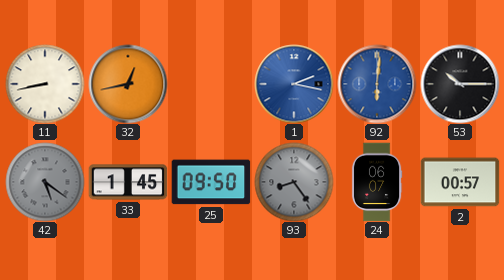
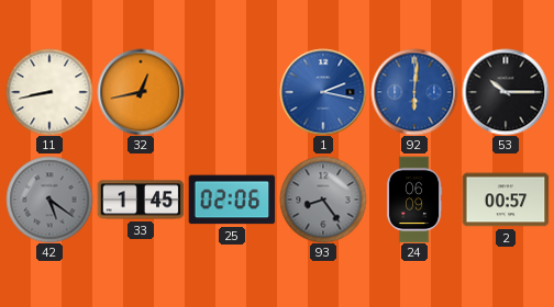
25: 09:50 -> 02:06 (232, 200)
24: 06:07 -> 06:09 (414, 200)
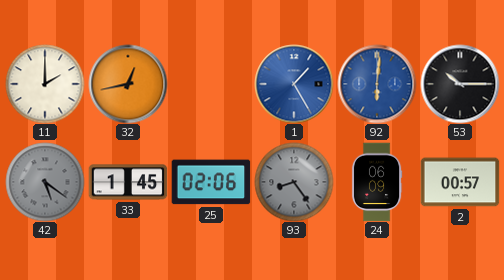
11: 8:43 -> 2:00 (45, 84)
1: 2:17 -> 1:25 (294, 84)
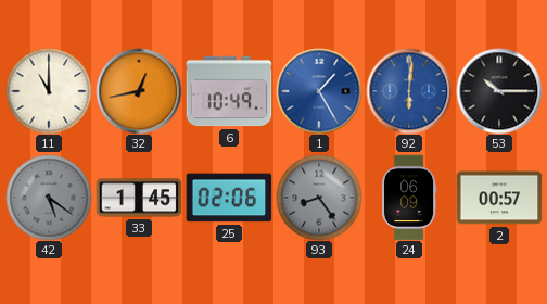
11: 2:00 -> 11:00 (49, 91)
6: none -> 10:49 (229, 91)
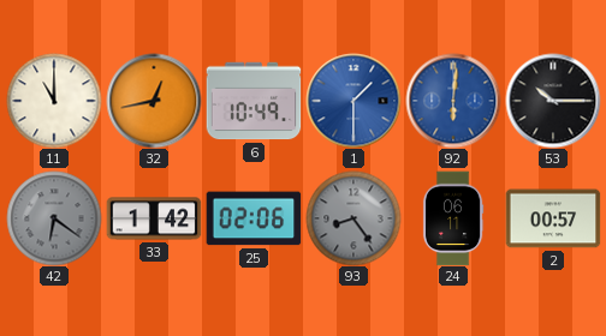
1: 1:25 -> 1:30 (353, 101)
42: 5:21 -> 6:21 (54, 218)
33: 1:45 -> 1:42 (154, 218)
24: 06:09 -> 06:11 (453, 218)
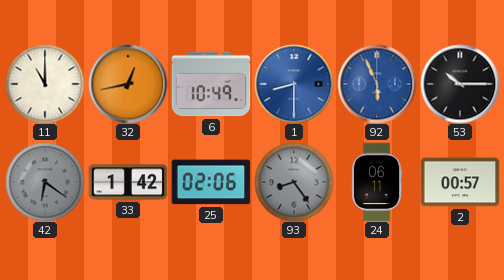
1: 1:30 -> 8:30 (294, 84)
92: 6:01 -> 5:56 (377, 84)
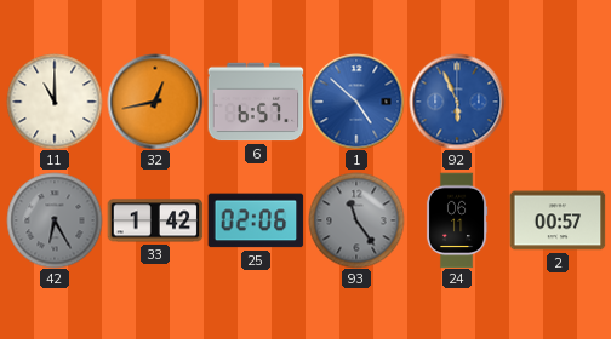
6: 10:49 -> 6:57 (256, 102)
1: 8:30 -> 4:52 (356, 102)
53: 10:15 -> none (460, 84)
42: 6:21 -> 6:25 (55, 220)
93: 8:24 -> 11:24 (356, 220)
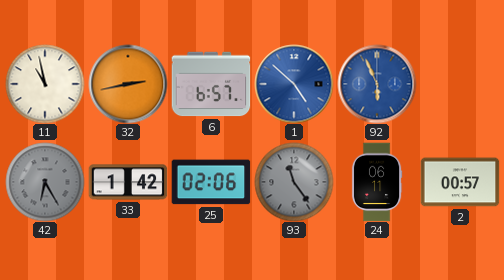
11: 11:00 -> 10:58 (45, 84)
32: 12:43 -> 2:43 (128, 84)
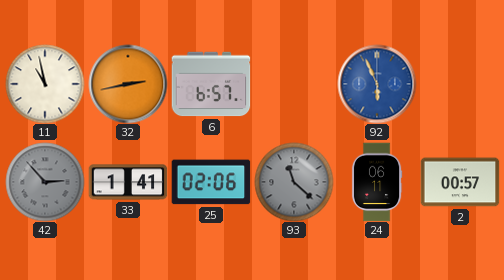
1: 4:52 -> none (294, 84)
42: 6:25 -> 2:53 (45, 182)
33: 1:42 -> 1:41 (128, 182)
93: 11:24 -> 11:22 (294, 182)
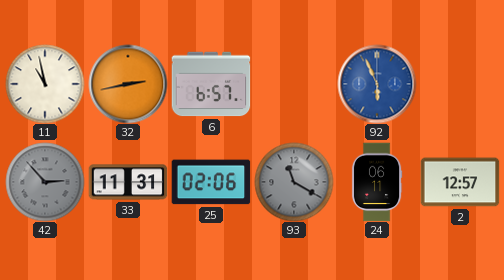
33: 1:41 -> 11:31 (128, 182)
93: 11:22 -> 11:20 (294, 182)
2: 00:57 -> 12:57 (460, 182)
